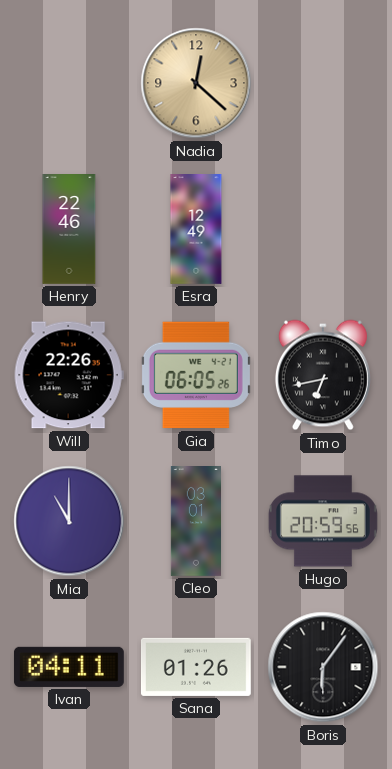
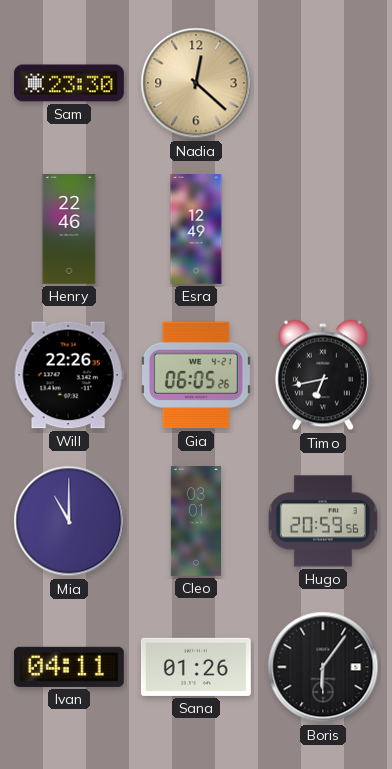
Sam: none -> 23:30 (70, 83)
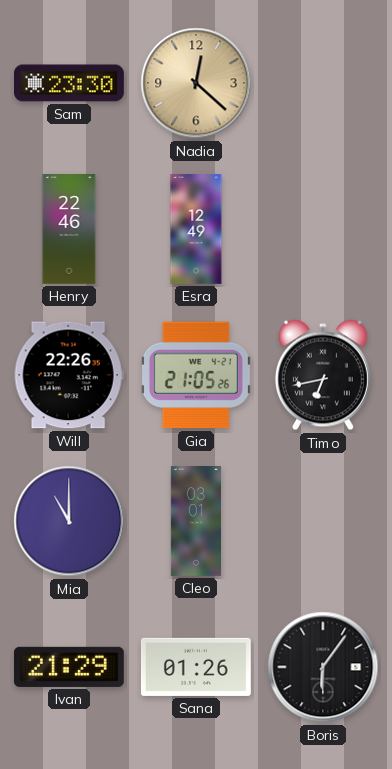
Gia: 06:05 -> 21:05 (196, 375)
Hugo: 20:59 -> none (323, 521)
Ivan: 04:11 -> 21:29 (69, 667)
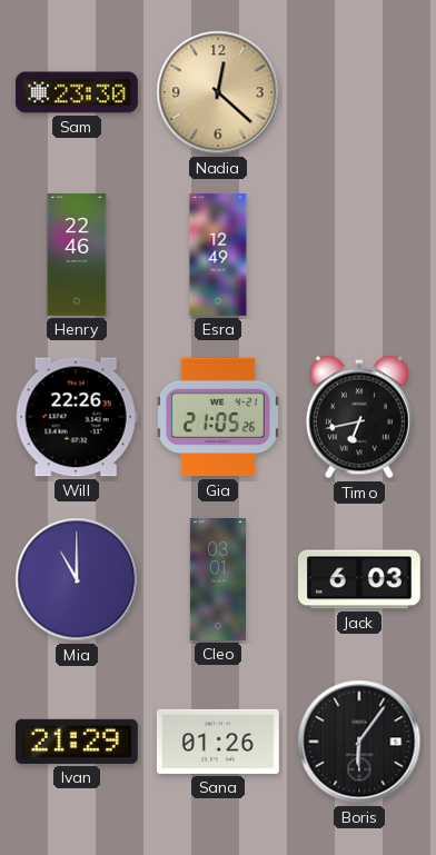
Jack: none -> 6:03 (359, 579)
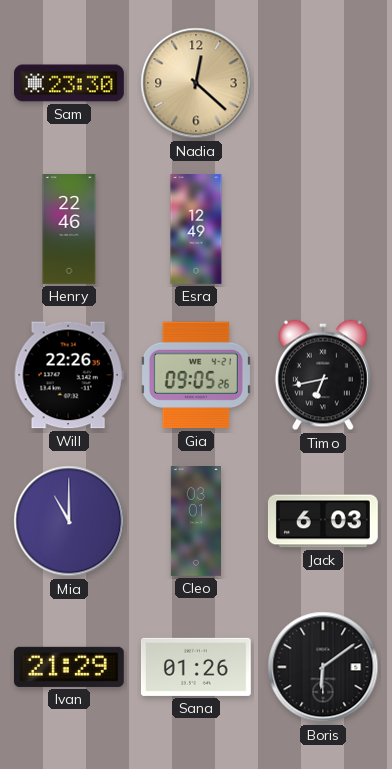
Gia: 21:05 -> 09:05 (196, 375)
Boris: 6:06 -> 6:09 (323, 667)
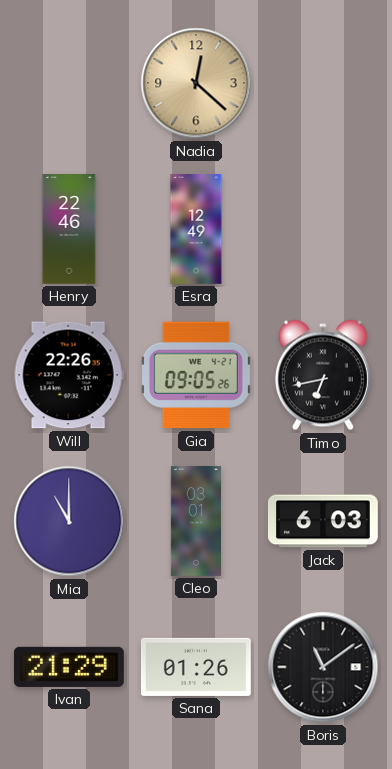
Sam: 23:30 -> none (70, 83)
Boris: 6:09 -> 11:09 (323, 667)
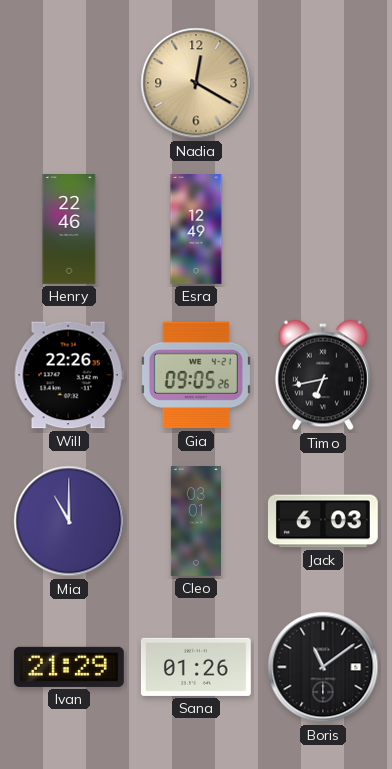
Nadia: 12:22 -> 12:20 (196, 83)
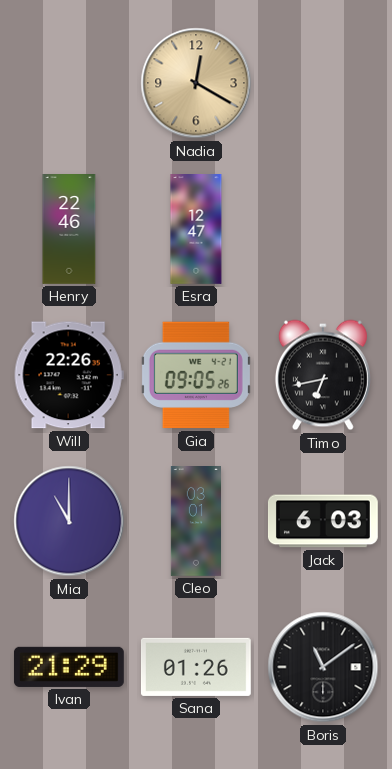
Esra: 12:49 -> 12:47 (196, 230)
